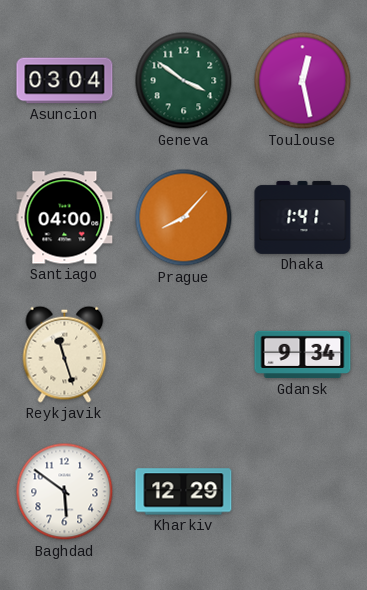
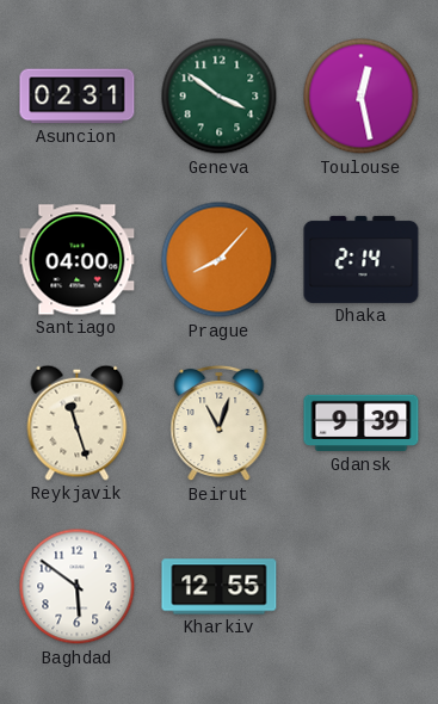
Asuncion: 03:04 -> 02:31 (78, 97)
Dhaka: 1:41 -> 2:14 (362, 259)
Beirut: none -> 11:03 (220, 424)
Gdansk: 9:34 -> 9:39 (362, 424)
Kharkiv: 12:29 -> 12:55 (220, 587)
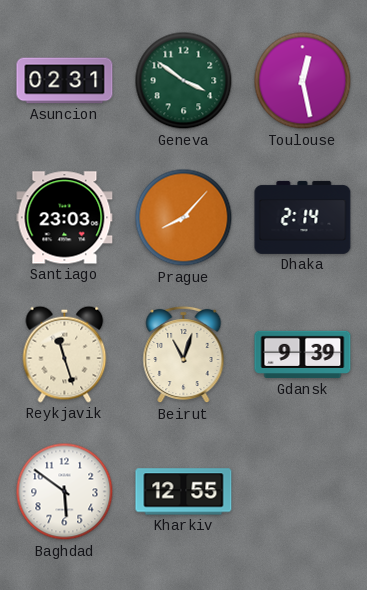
Santiago: 04:00 -> 23:03 (65, 218)
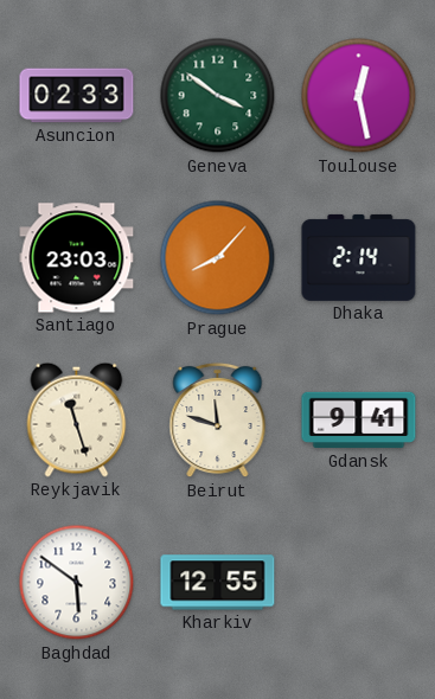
Asuncion: 02:31 -> 02:33 (77, 96)
Beirut: 11:03 -> 11:48 (218, 421)
Gdansk: 9:39 -> 9:41 (359, 421)
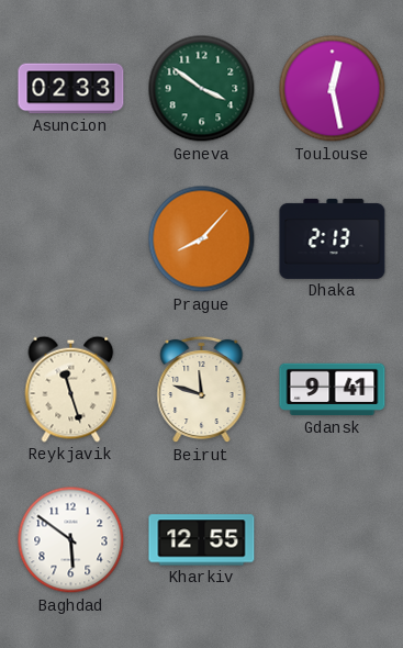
Santiago: 23:03 -> none (77, 258)
Dhaka: 2:14 -> 2:13 (333, 238)
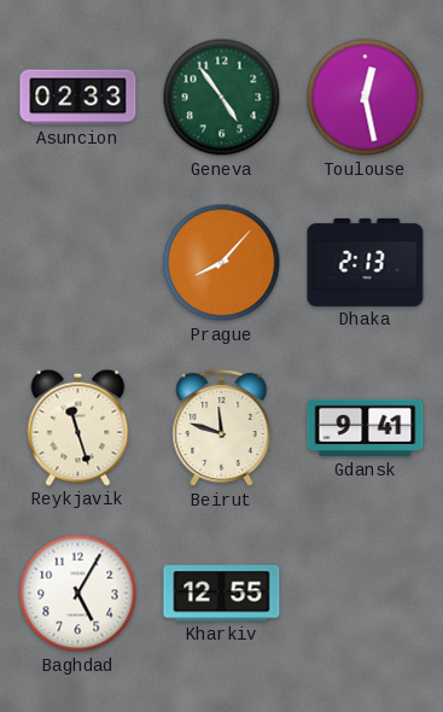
Geneva: 3:51 -> 4:54 (222, 98)
Baghdad: 5:51 -> 5:05 (78, 594)
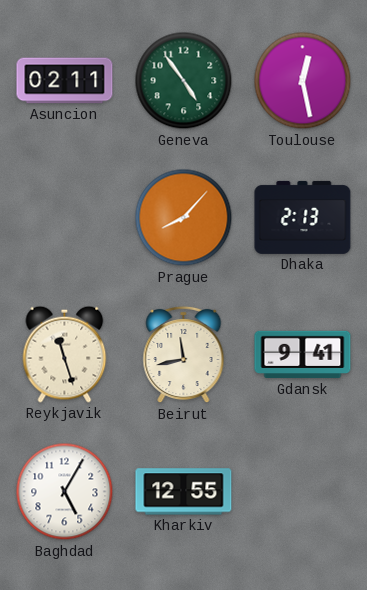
Asuncion: 02:33 -> 02:11 (65, 81)
Beirut: 11:48 -> 11:43 (184, 355)
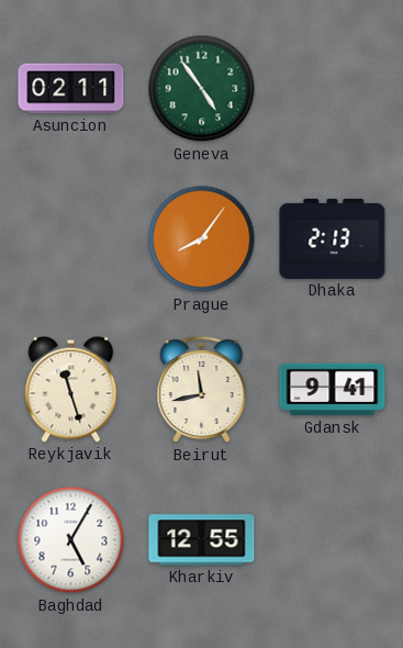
Toulouse: 12:28 -> none (303, 81)
Prague: 8:07 -> 8:06 (202, 239)
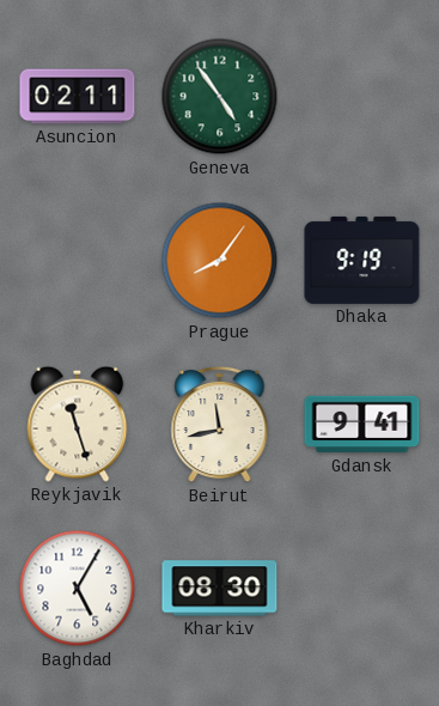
Dhaka: 2:13 -> 9:19 (362, 260)
Kharkiv: 12:55 -> 08:30 (220, 589)
